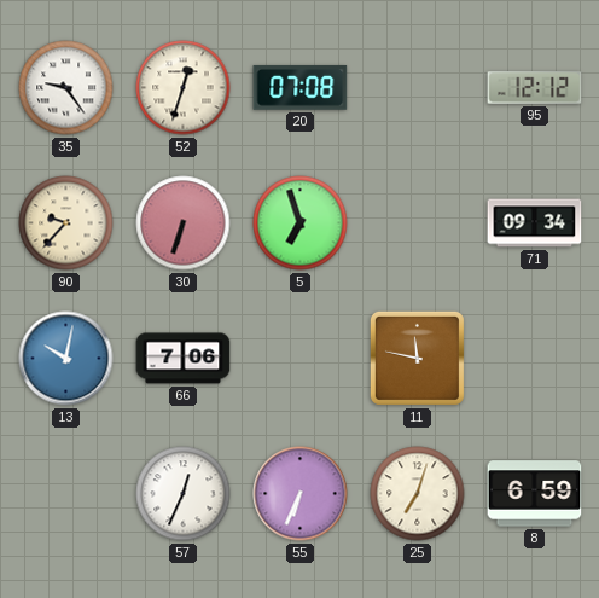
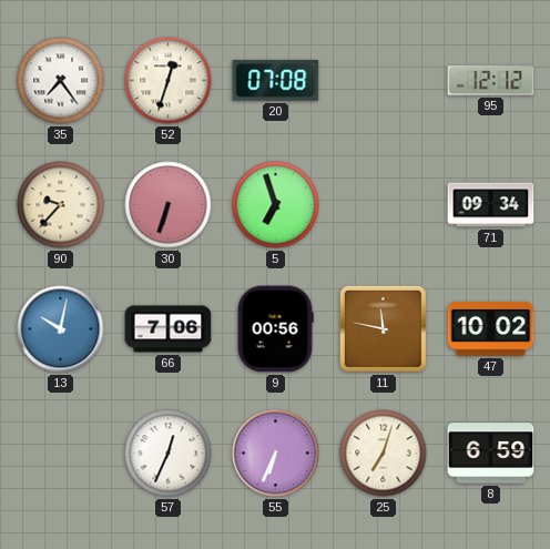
35: 9:24 -> 7:24 (61, 81)
9: none -> 00:56 (275, 329)
47: none -> 10:02 (491, 329)
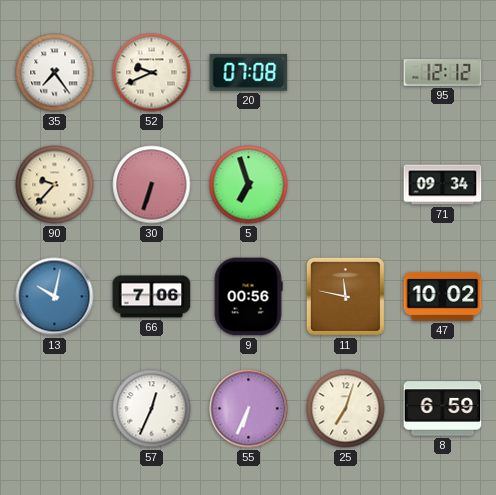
52: 12:33 -> 9:41 (152, 73)
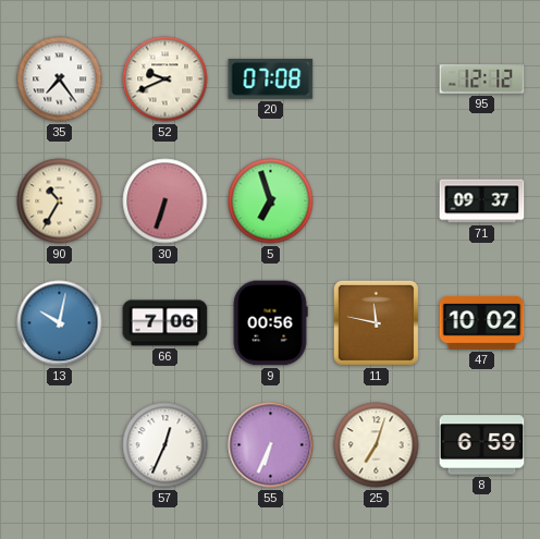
90: 9:37 -> 10:35 (60, 201)
71: 09:34 -> 09:37 (482, 201)
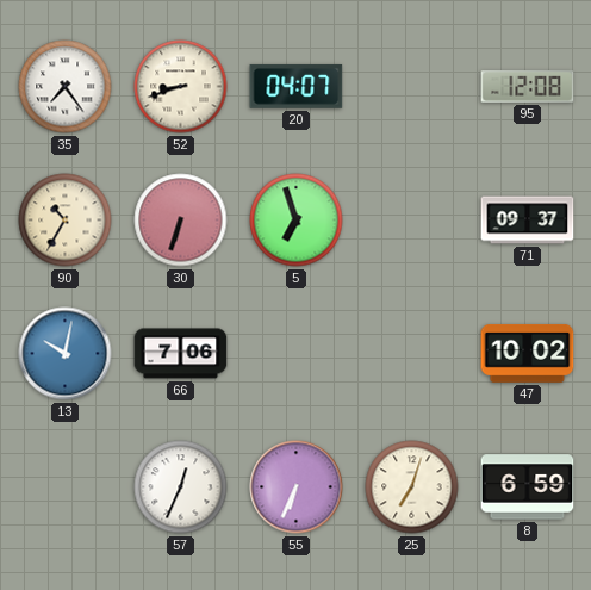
52: 9:41 -> 8:42 (181, 87)
20: 07:08 -> 04:07 (297, 86)
95: 12:12 -> 12:08 (528, 87)
9: 00:56 -> none (270, 323)
11: 11:47 -> none (376, 322)
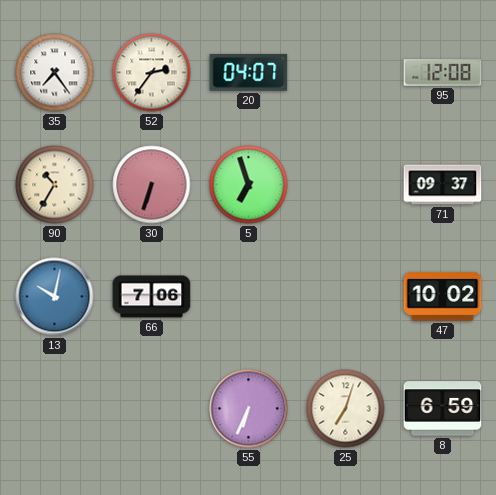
52: 8:42 -> 2:36 (152, 73)
57: 12:34 -> none (181, 487)
